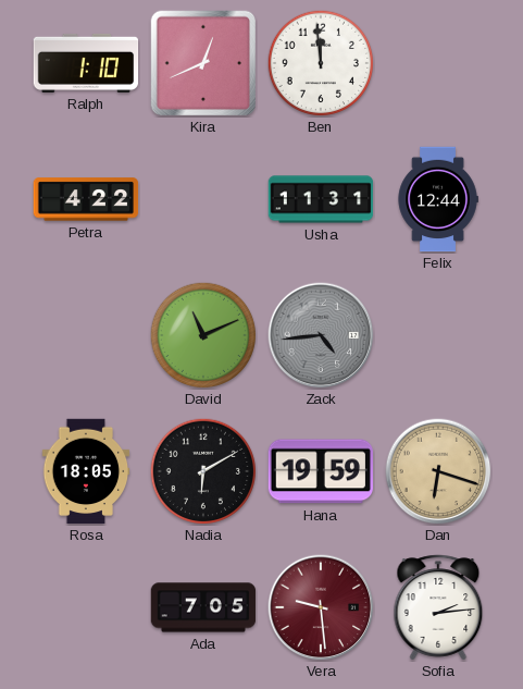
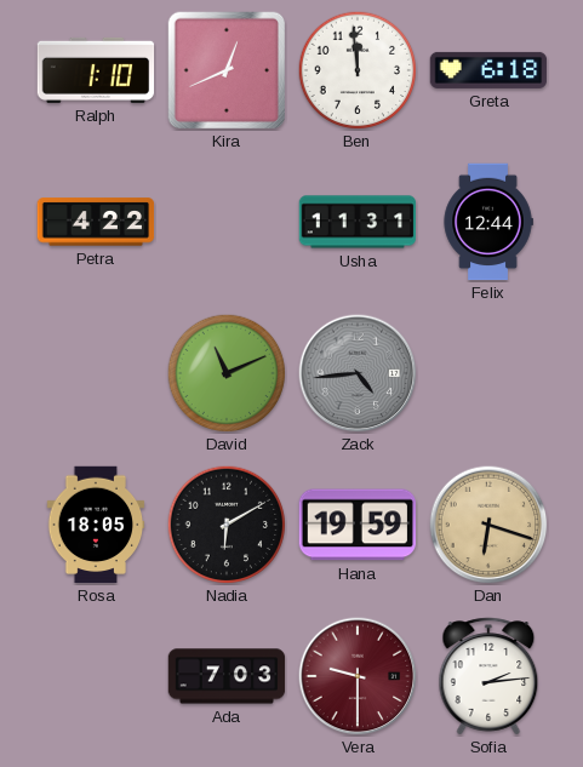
Greta: none -> 6:18 (488, 70)
Ada: 7:05 -> 7:03 (227, 676)
Vera: 9:29 -> 9:30 (358, 676)
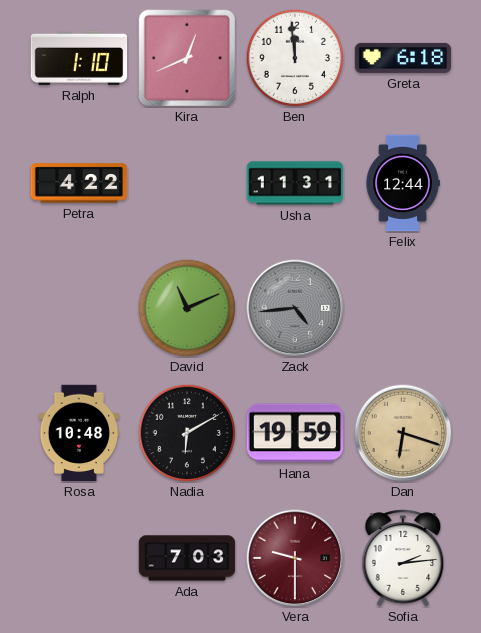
Rosa: 18:05 -> 10:48 (79, 433)
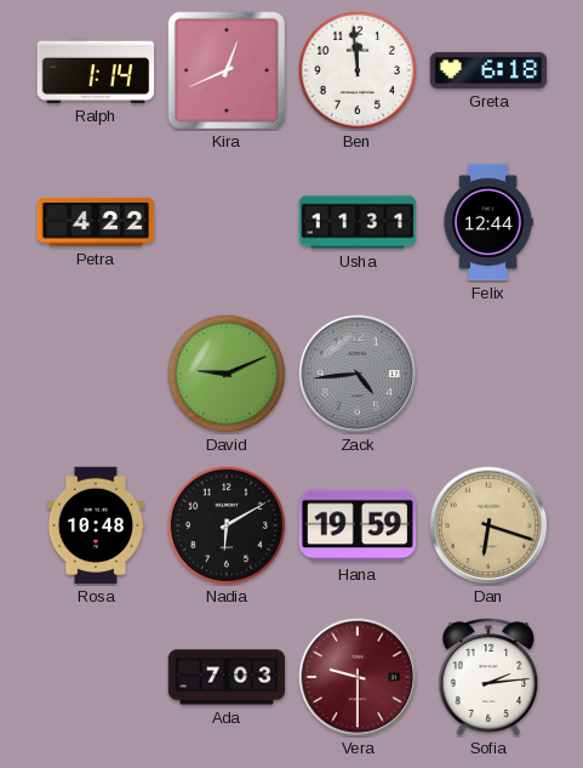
Ralph: 1:10 -> 1:14 (96, 70)
David: 11:11 -> 9:11 (227, 374)
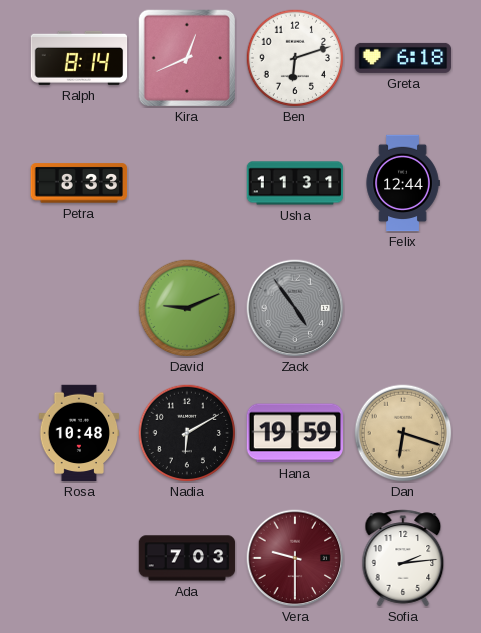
Ralph: 1:14 -> 8:14 (79, 58)
Ben: 11:59 -> 6:12 (295, 58)
Petra: 4:22 -> 8:33 (79, 183)
Zack: 4:44 -> 4:54 (295, 308)
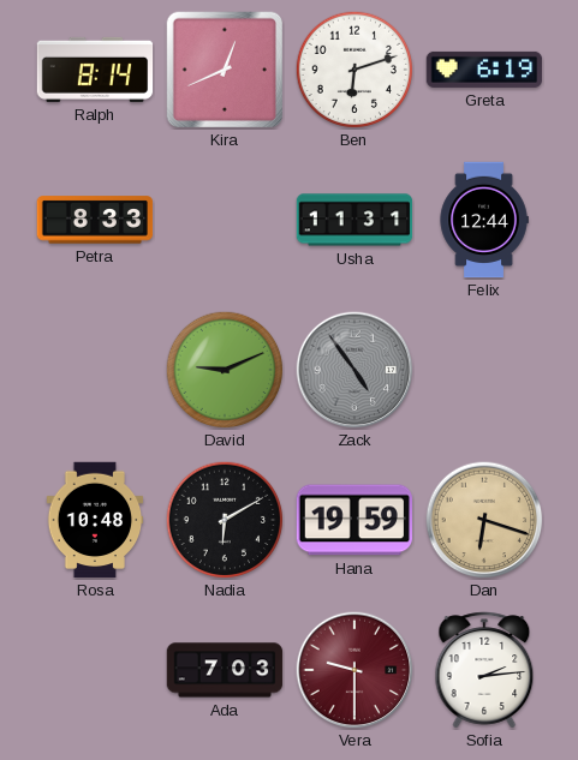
Greta: 6:18 -> 6:19 (484, 70)
